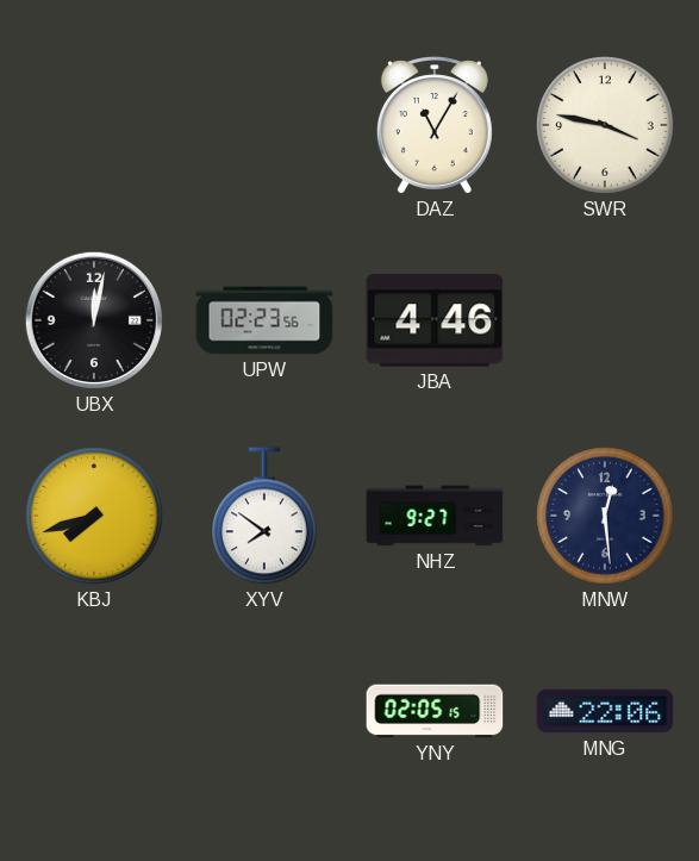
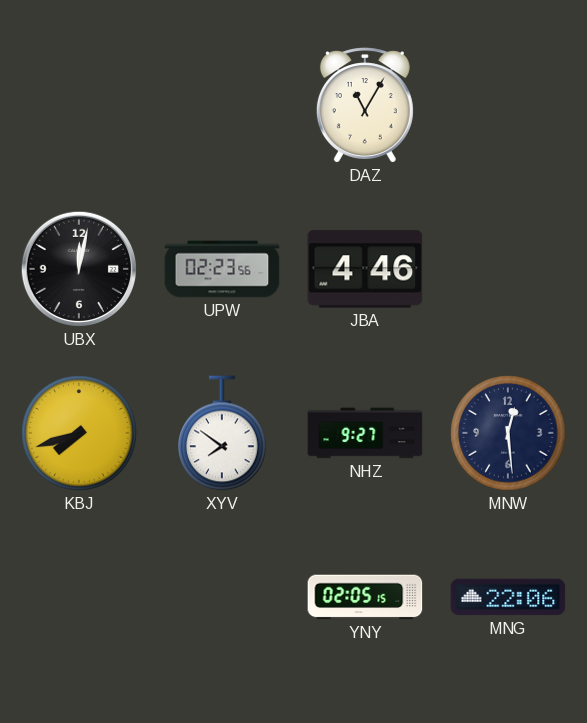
SWR: 3:47 -> none (605, 125)
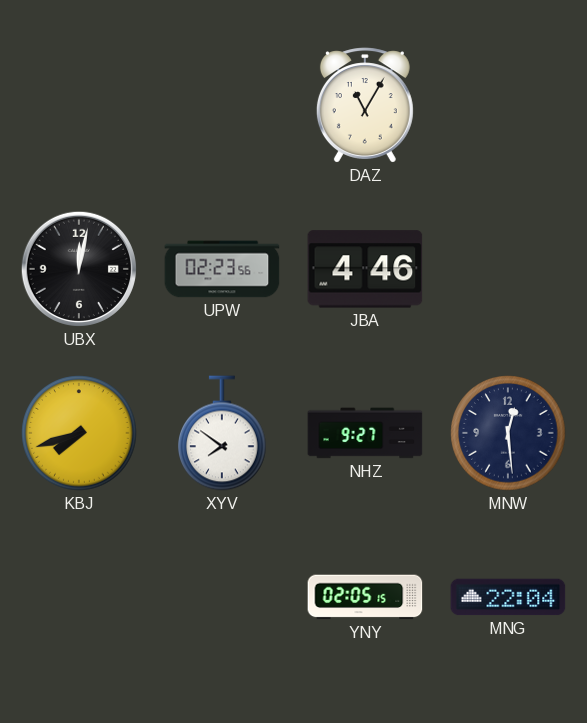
MNG: 22:06 -> 22:04 (508, 597)
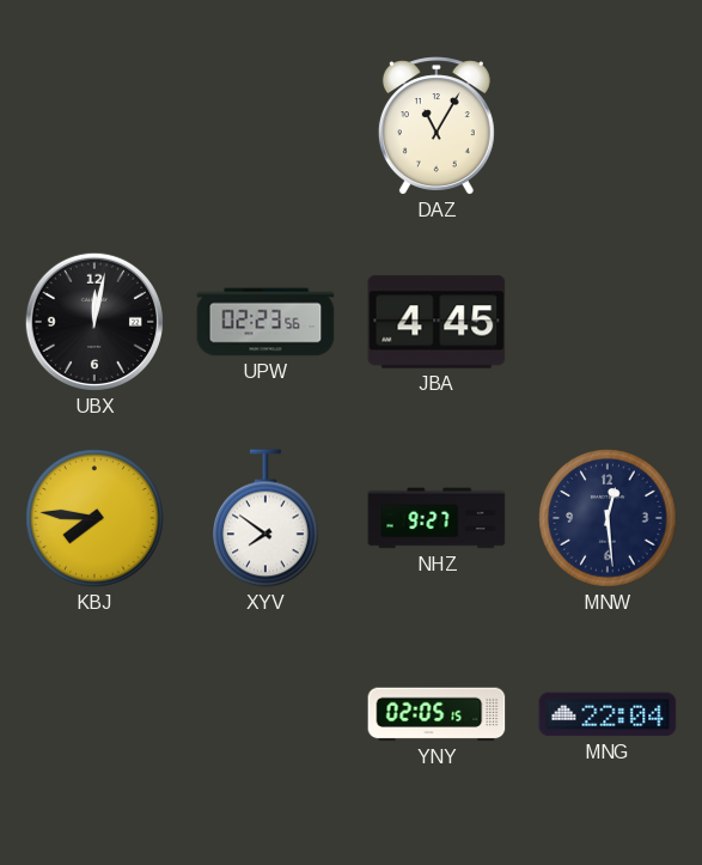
JBA: 4:46 -> 4:45 (437, 322)
KBJ: 7:42 -> 7:46 (94, 518)
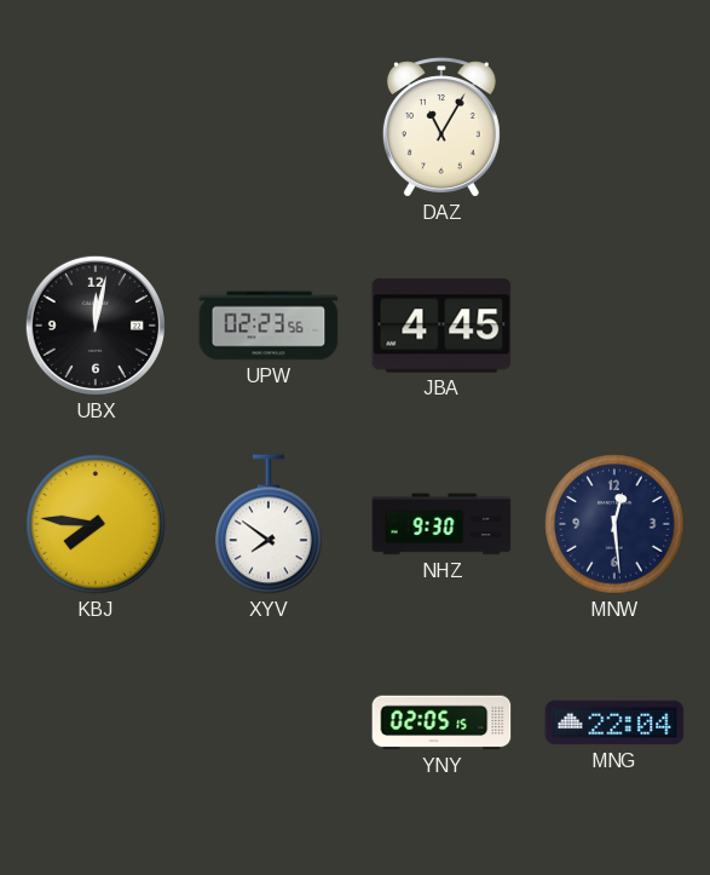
NHZ: 9:27 -> 9:30 (441, 524)
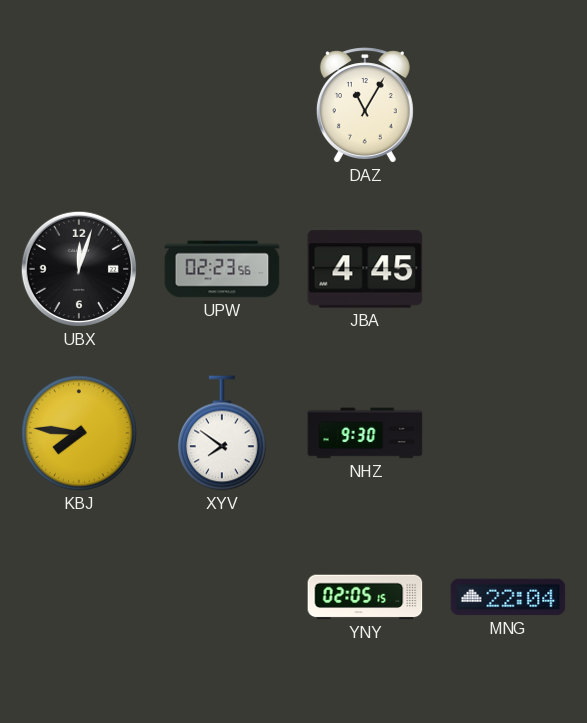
UBX: 12:02 -> 12:03 (79, 269)
MNW: 12:29 -> none (614, 524)
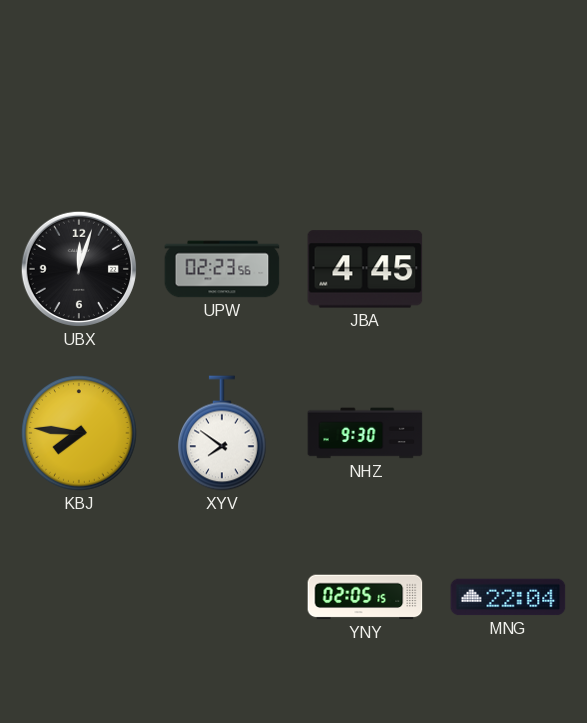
DAZ: 11:05 -> none (365, 105)
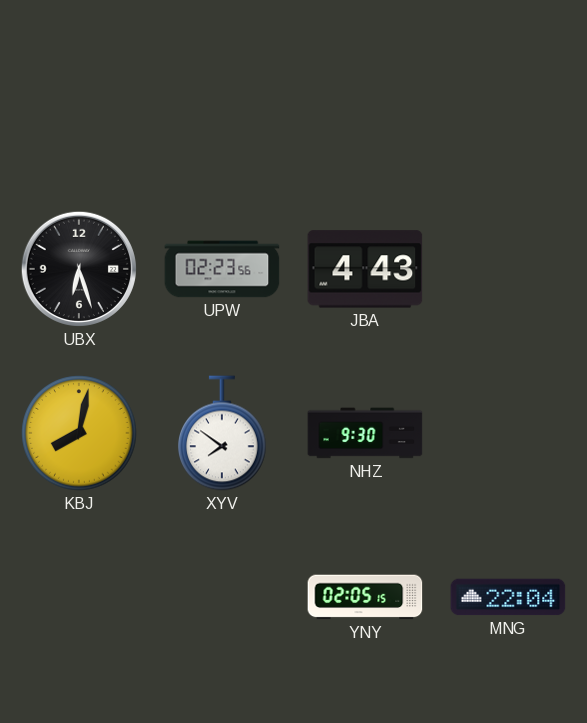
UBX: 12:03 -> 6:27 (79, 269)
JBA: 4:45 -> 4:43 (365, 269)
KBJ: 7:46 -> 8:02 (79, 433)
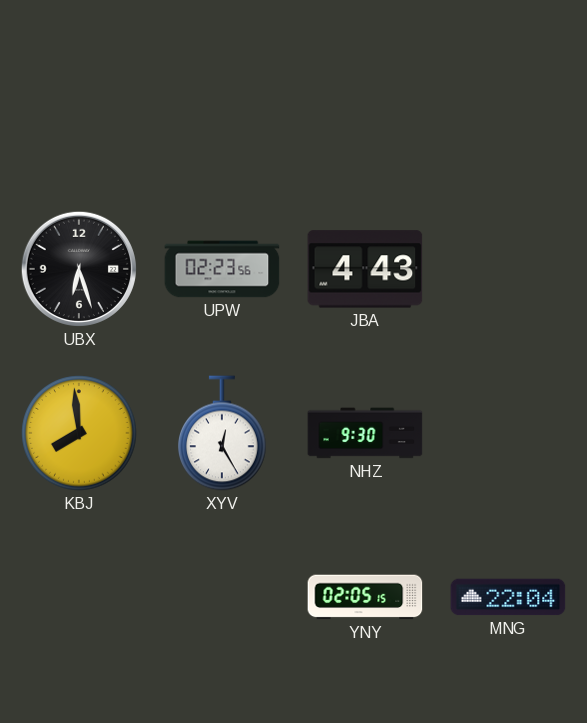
KBJ: 8:02 -> 7:59 (79, 433)
XYV: 7:51 -> 12:25 (223, 433)
